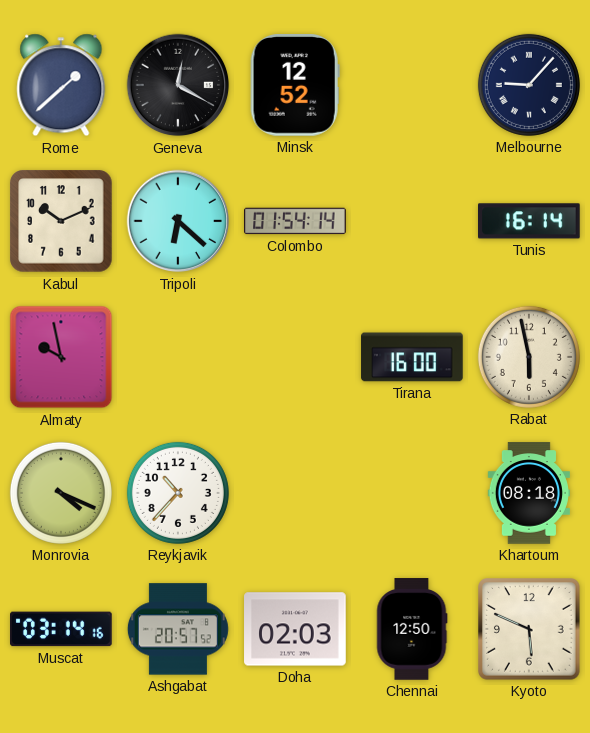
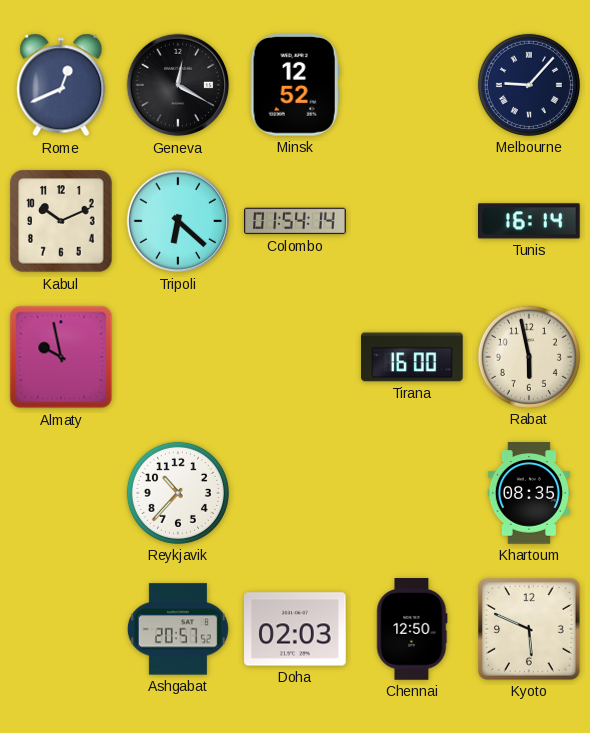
Rome: 1:38 -> 12:41 (61, 85)
Monrovia: 4:19 -> none (61, 493)
Khartoum: 08:18 -> 08:35 (529, 493)
Muscat: 03:14 -> none (62, 629)
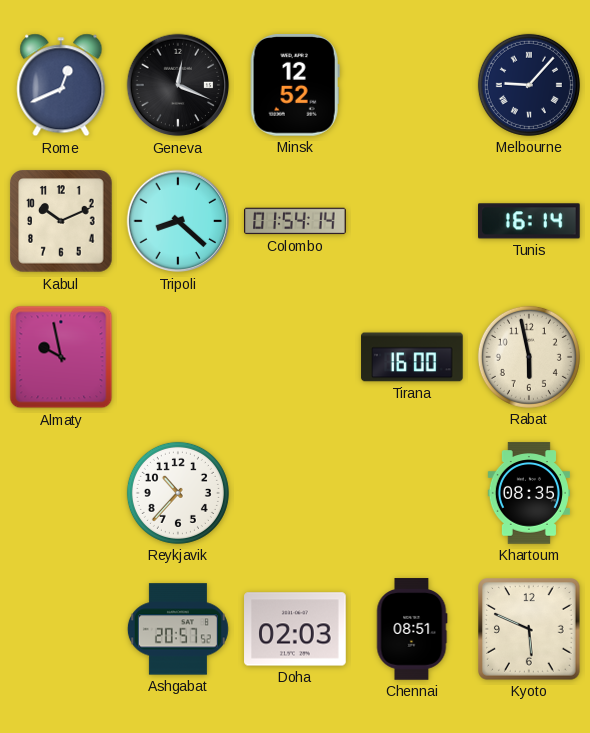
Geneva: 12:20 -> 12:19 (178, 85)
Tripoli: 6:22 -> 8:22 (178, 221)
Chennai: 12:50 -> 08:51 (412, 629)
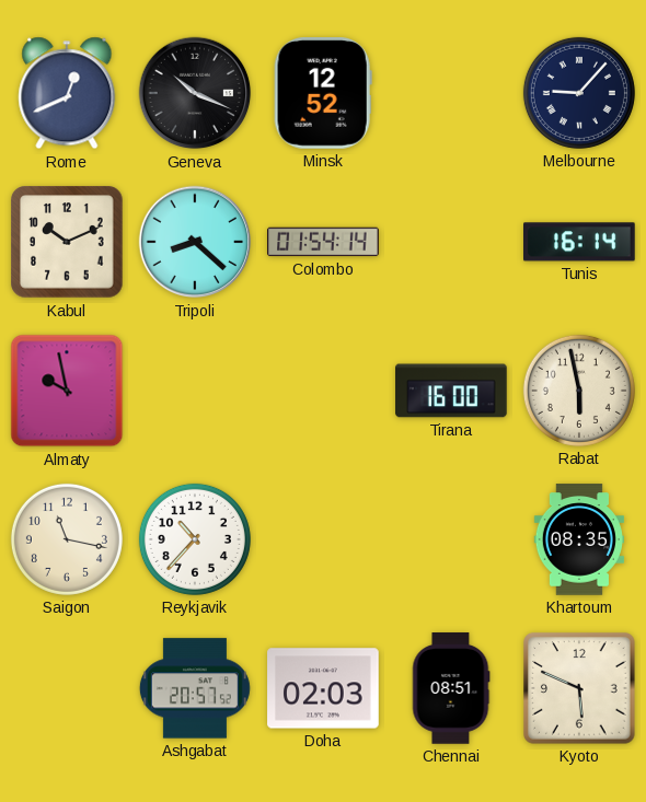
Geneva: 12:19 -> 10:19 (195, 93)
Saigon: none -> 11:17 (67, 539)
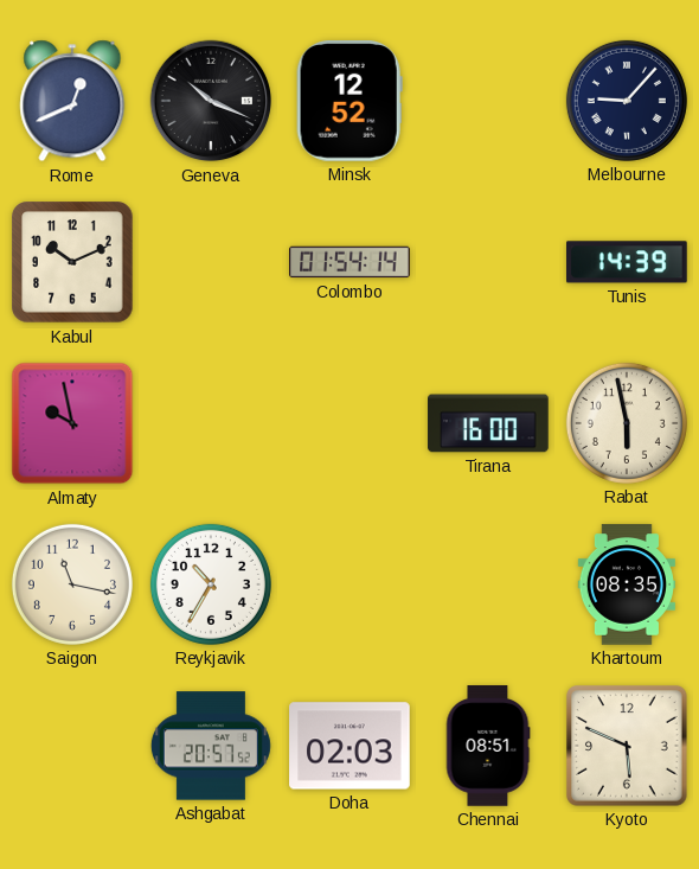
Tripoli: 8:22 -> none (195, 242)
Tunis: 16:14 -> 14:39 (628, 262)
Reykjavik: 10:37 -> 10:35 (211, 584)
